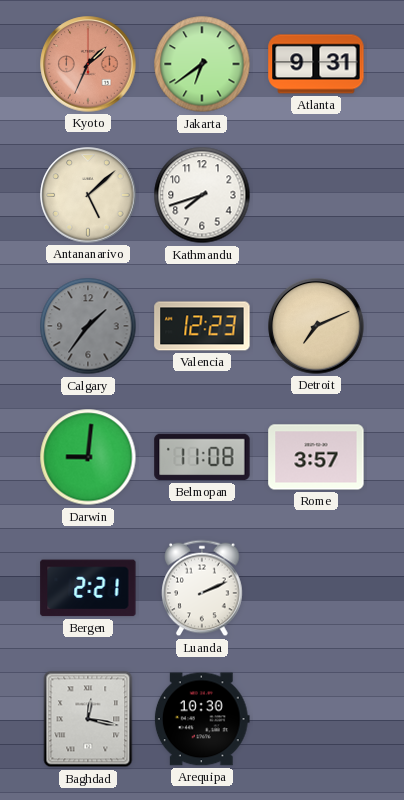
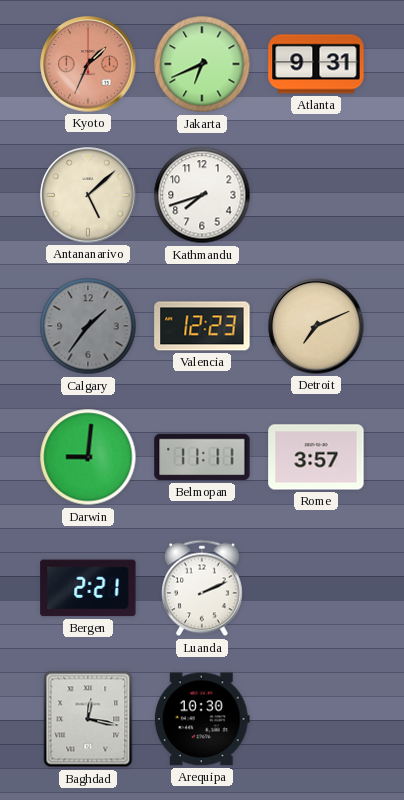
Jakarta: 6:39 -> 6:41 (202, 64)
Belmopan: 11:08 -> 11:11 (202, 457)
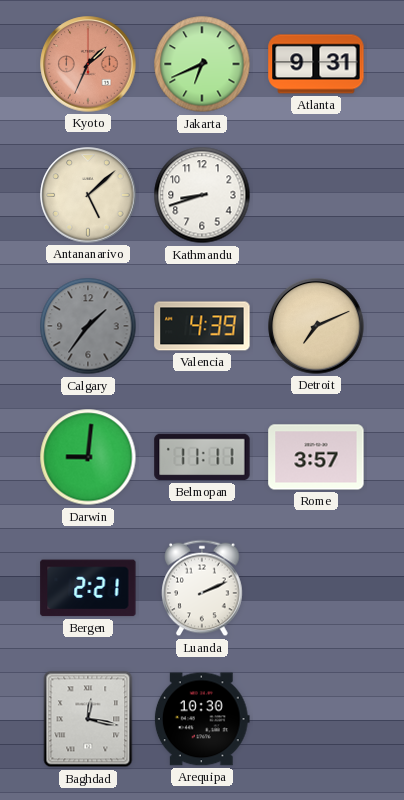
Kathmandu: 7:42 -> 8:42 (202, 195)
Valencia: 12:23 -> 4:39 (202, 326)
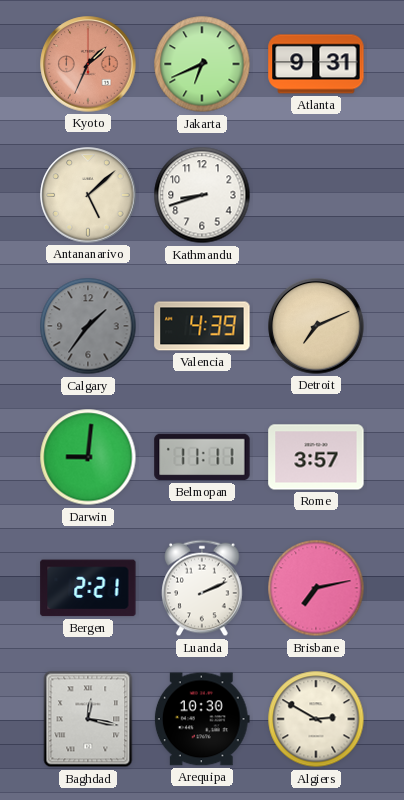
Brisbane: none -> 7:13 (316, 588)
Algiers: none -> 2:50 (316, 719)
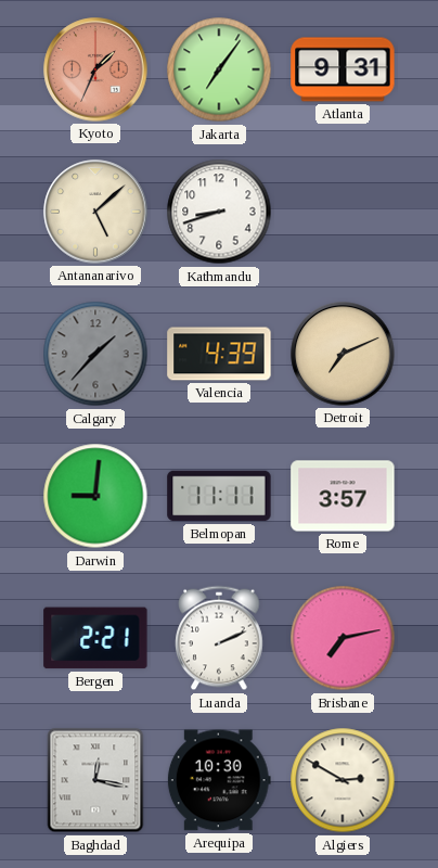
Jakarta: 6:41 -> 7:06 (219, 69)
Calgary: 1:36 -> 1:37 (95, 354)
